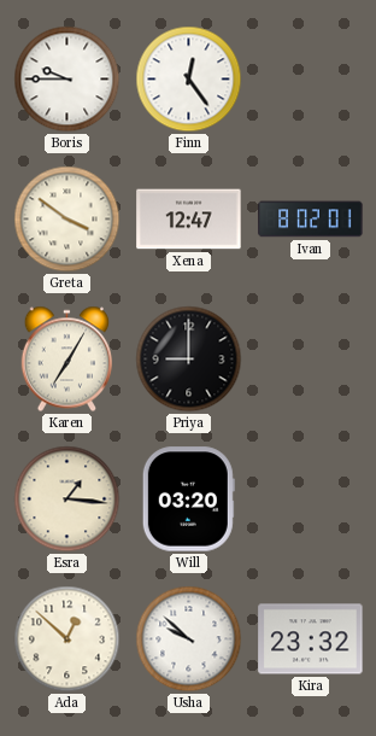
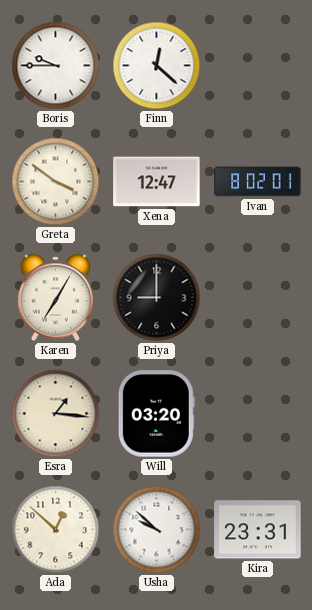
Finn: 12:24 -> 12:22 (157, 66)
Kira: 23:32 -> 23:31 (258, 530)
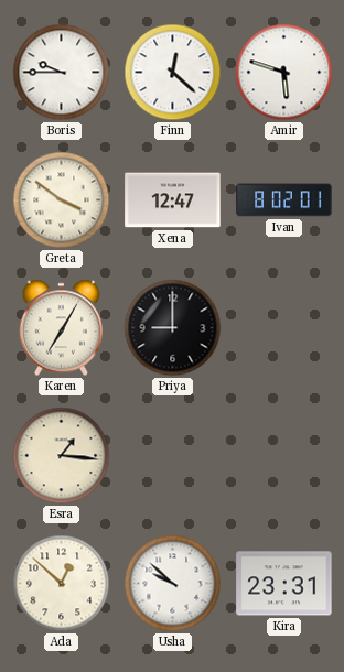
Amir: none -> 5:48 (284, 73)
Will: 03:20 -> none (156, 414)
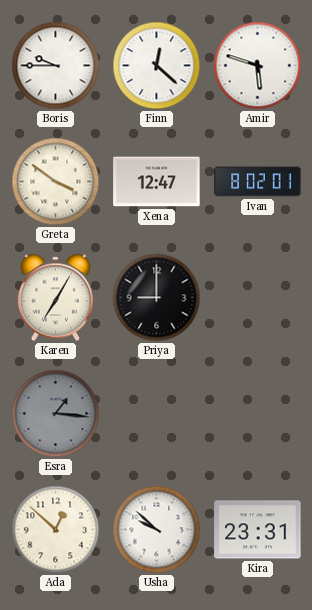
Esra dial: cream -> grey (56, 414)
